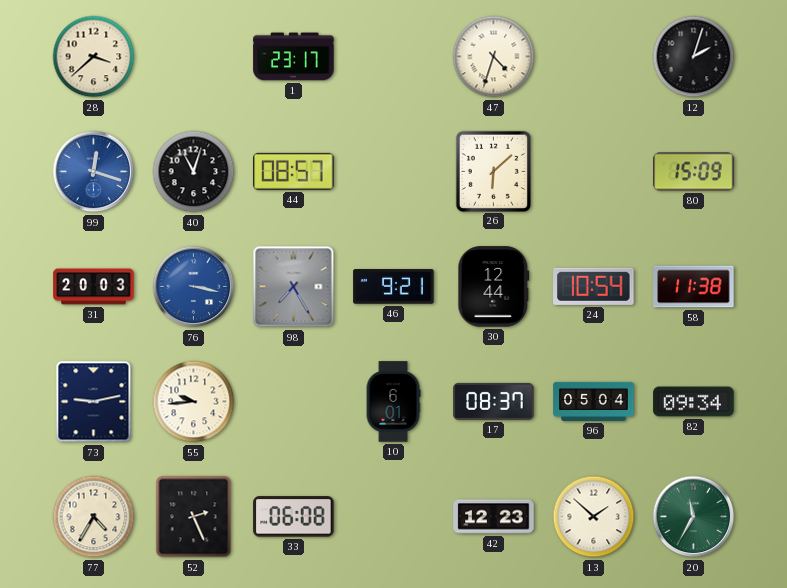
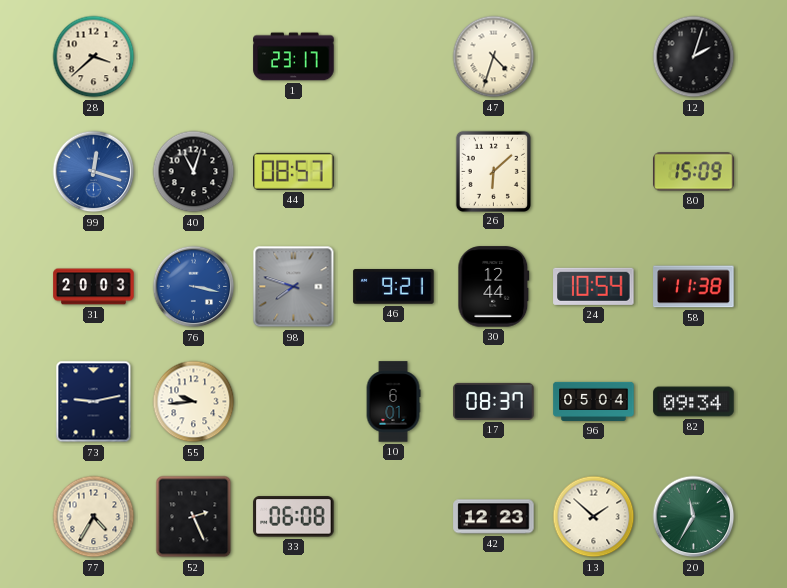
98: 7:25 -> 7:48 (294, 287)
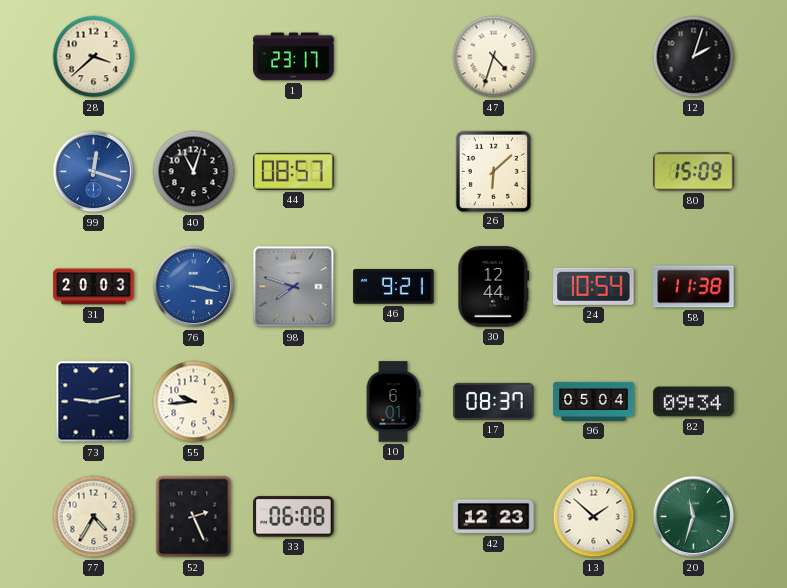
20: 11:35 -> 11:33 (694, 517)
